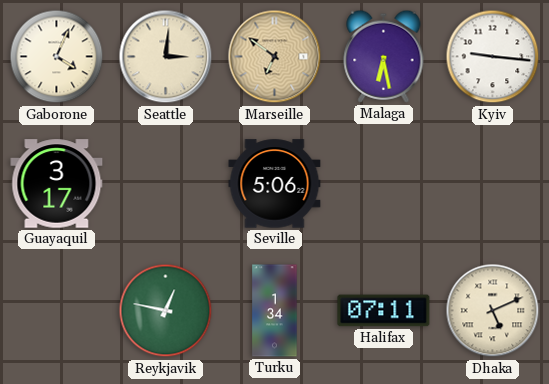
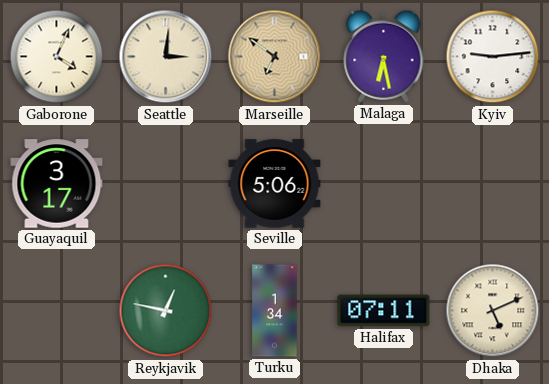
Kyiv: 9:16 -> 9:14 (493, 57)
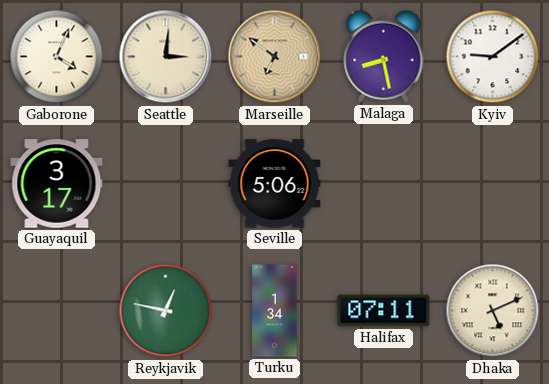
Malaga: 6:28 -> 8:28 (384, 56)
Kyiv: 9:14 -> 9:09 (493, 57)
